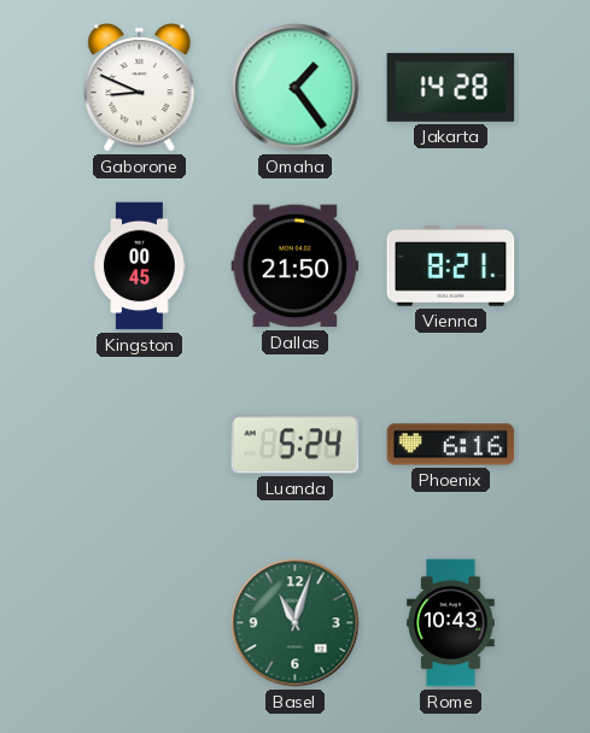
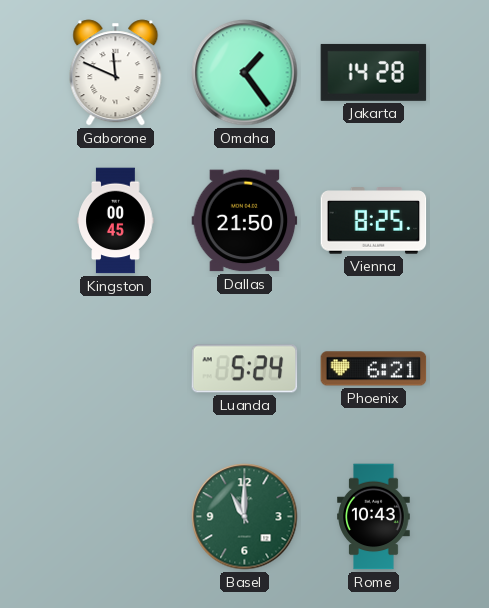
Gaborone: 8:49 -> 11:49 (116, 73)
Vienna: 8:21 -> 8:25 (374, 221)
Phoenix: 6:16 -> 6:21 (374, 369)
Basel: 11:03 -> 11:00 (245, 517)
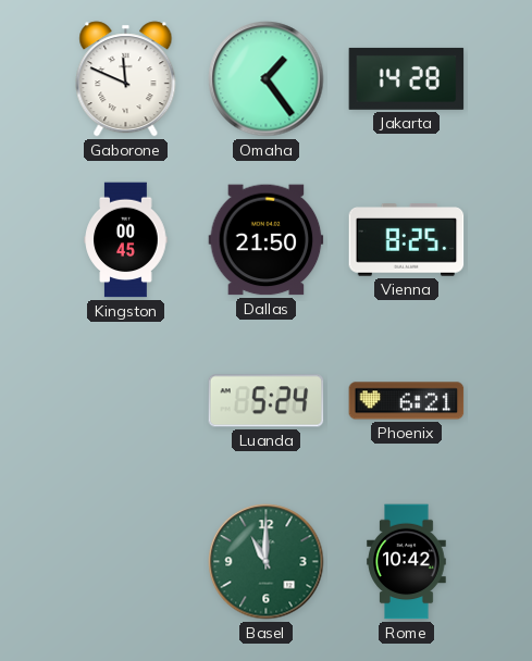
Rome: 10:43 -> 10:42 (407, 562)
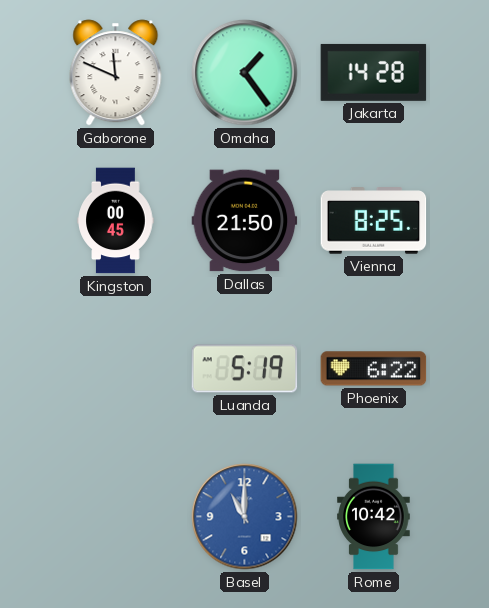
Luanda: 5:24 -> 5:19 (245, 369)
Phoenix: 6:21 -> 6:22 (374, 369)
Basel dial: green -> blue (245, 517)
